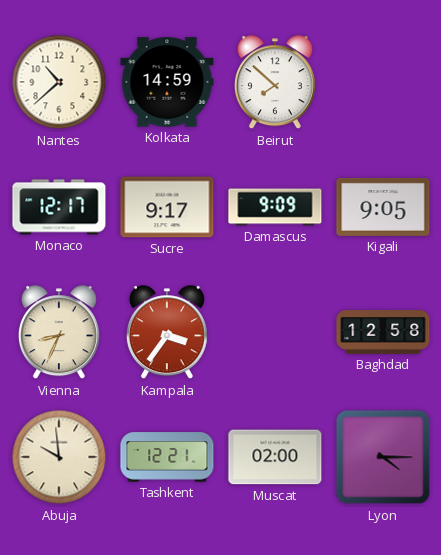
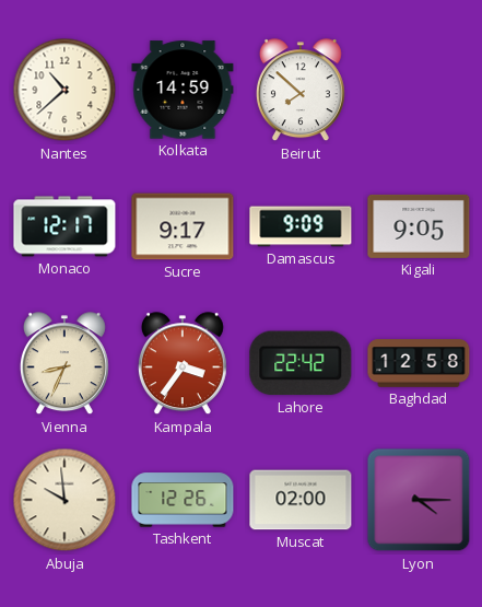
Lahore: none -> 22:42 (301, 363)
Tashkent: 12:21 -> 12:26 (183, 500)
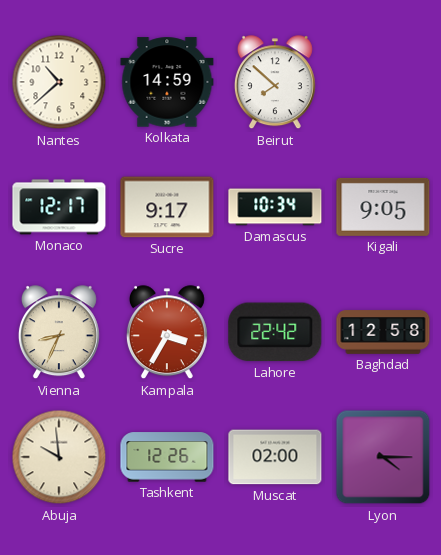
Damascus: 9:09 -> 10:34 (275, 207)
Kampala: 3:36 -> 3:35 (167, 333)
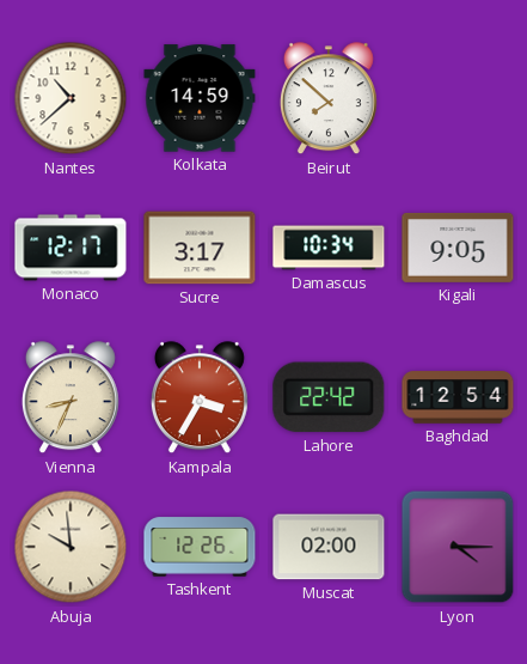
Sucre: 9:17 -> 3:17 (200, 248)
Baghdad: 12:58 -> 12:54 (458, 397)
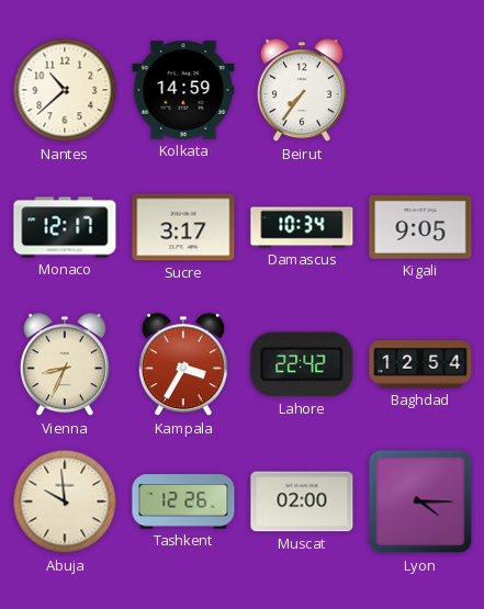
Beirut: 7:52 -> 7:36 (302, 91)
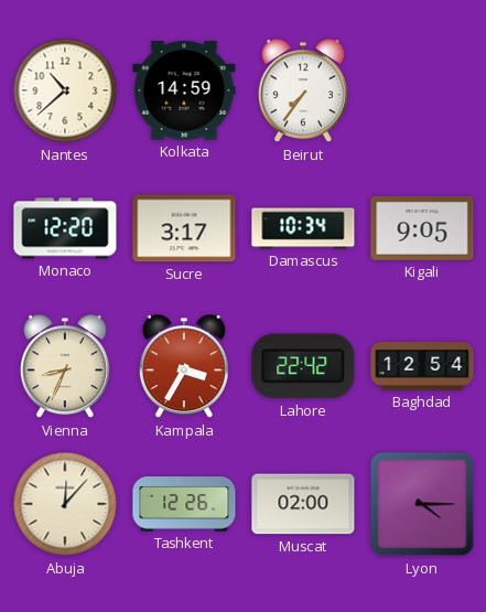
Monaco: 12:17 -> 12:20 (65, 228)
Abuja: 9:59 -> 12:07 (65, 504)
